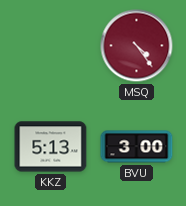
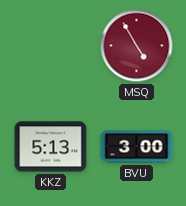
MSQ: 4:24 -> 4:55 (137, 46)
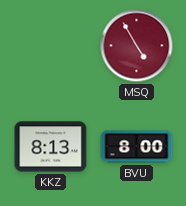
KKZ: 5:13 -> 8:13 (51, 147)
BVU: 3:00 -> 8:00 (137, 147)
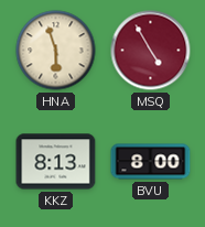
HNA: none -> 5:57 (56, 51)
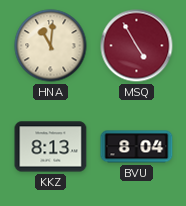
HNA: 5:57 -> 11:01 (51, 46)
BVU: 8:00 -> 8:04 (137, 147)
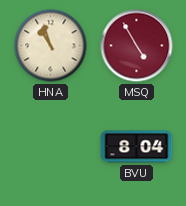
HNA: 11:01 -> 10:57 (51, 46)
KKZ: 8:13 -> none (51, 147)
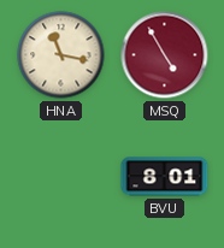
HNA: 10:57 -> 11:17 (61, 55)
BVU: 8:04 -> 8:01 (165, 177)
